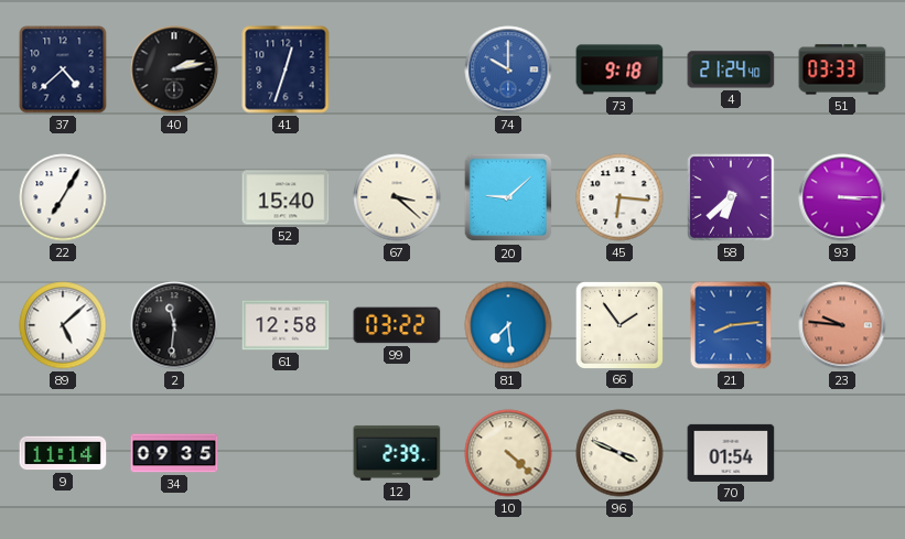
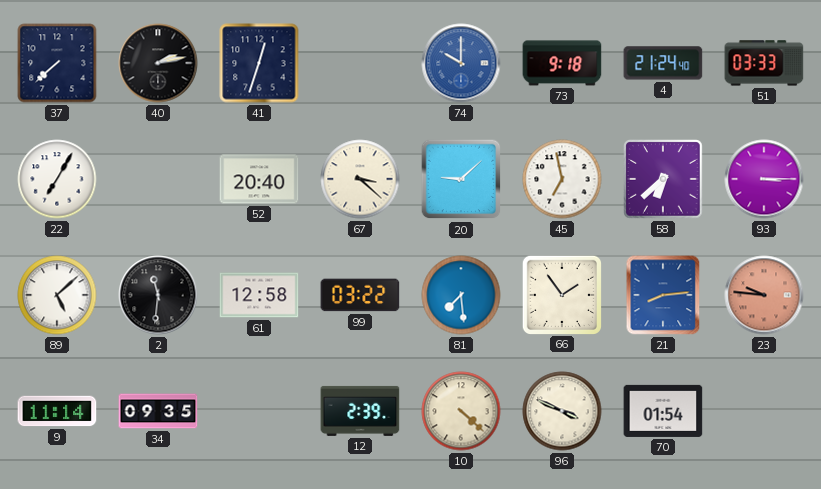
37: 4:38 -> 7:38 (57, 63)
52: 15:40 -> 20:40 (259, 179)
45: 6:16 -> 6:58 (562, 179)
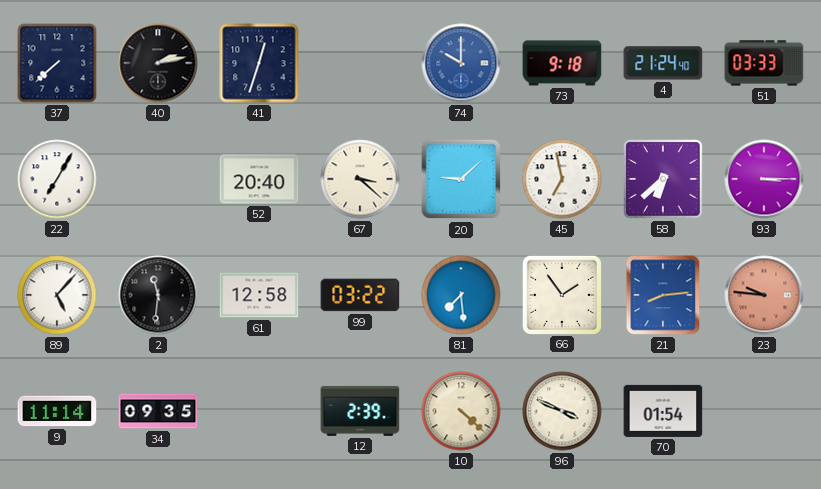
89: 5:08 -> 5:07 (57, 295)
